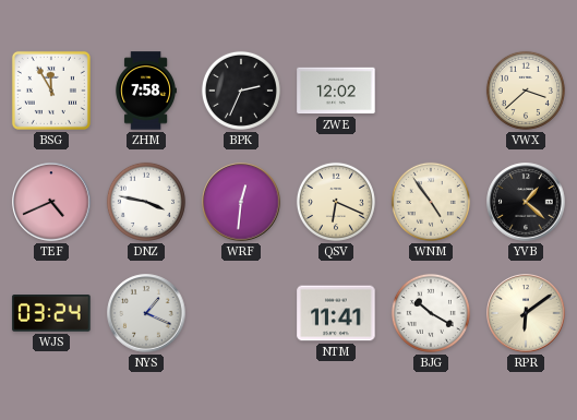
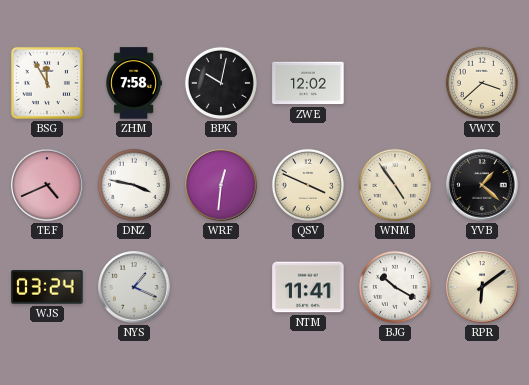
BPK: 2:34 -> 10:02 (221, 83)
QSV: 6:19 -> 3:49 (308, 185)
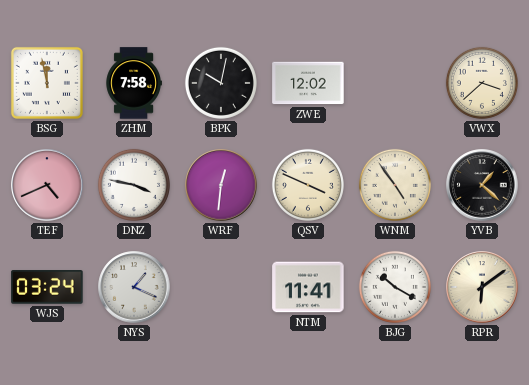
BSG: 11:55 -> 11:58 (47, 83)
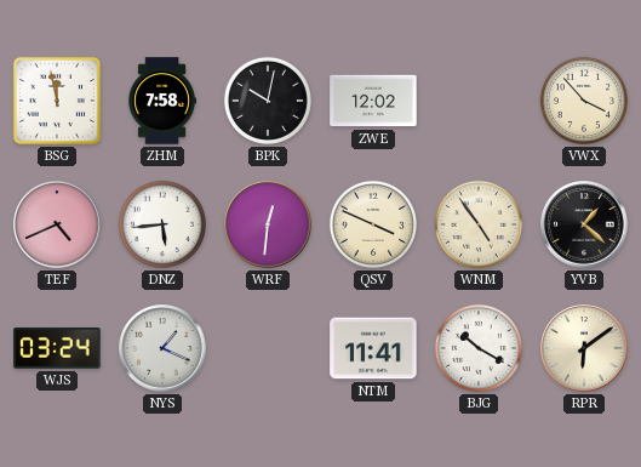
VWX: 3:38 -> 3:53 (584, 101)
DNZ: 3:47 -> 5:44 (162, 224)
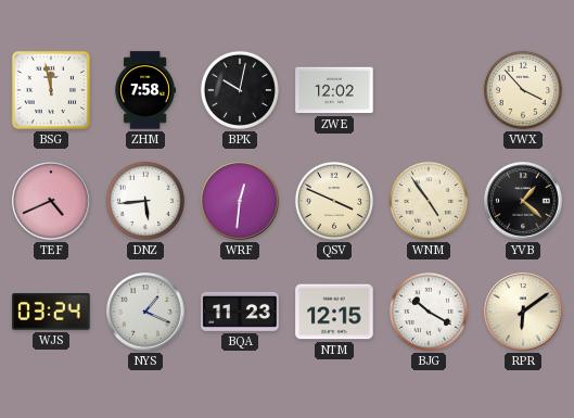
BQA: none -> 11:23 (240, 312)
NTM: 11:41 -> 12:15 (334, 312)
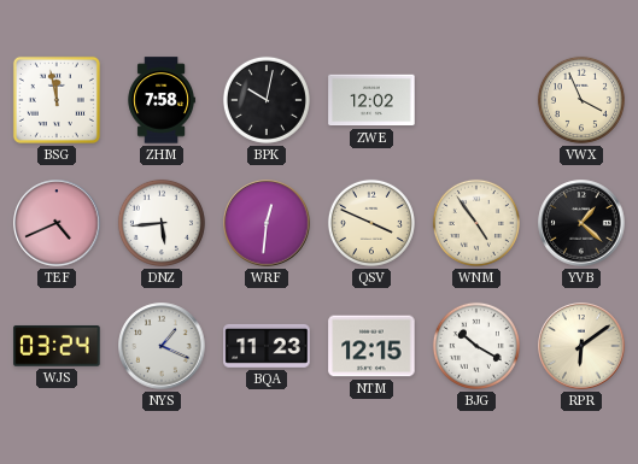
VWX: 3:53 -> 3:56 (581, 100)
